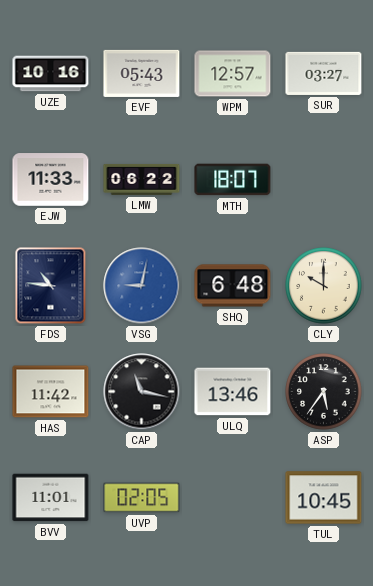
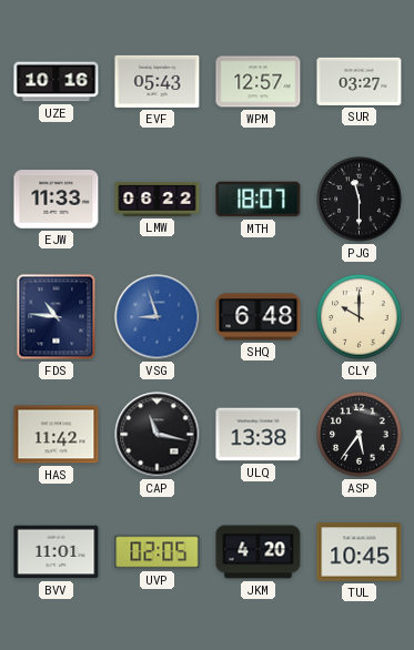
PJG: none -> 11:30 (360, 200)
VSG: 9:02 -> 8:57 (158, 317)
ULQ: 13:46 -> 13:38 (259, 435)
JKM: none -> 4:20 (259, 552)
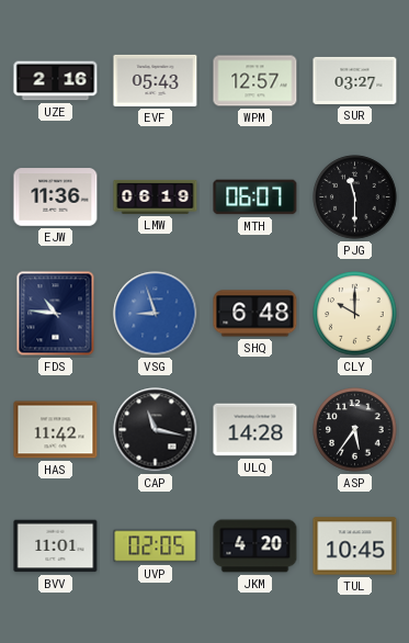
UZE: 10:16 -> 2:16 (56, 81)
EJW: 11:33 -> 11:36 (56, 198)
LMW: 06:22 -> 06:19 (156, 196)
MTH: 18:07 -> 06:07 (255, 198)
ULQ: 13:38 -> 14:28 (255, 430)
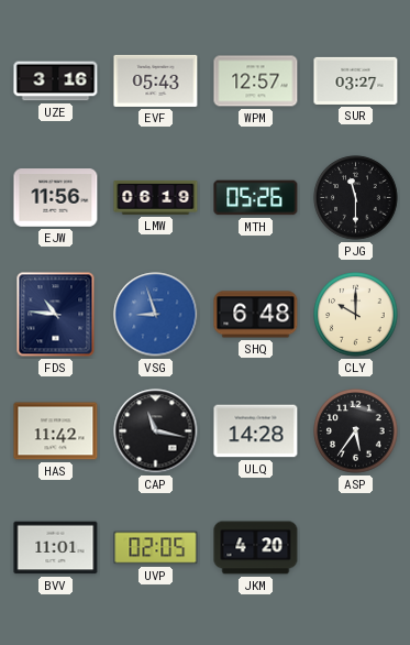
UZE: 2:16 -> 3:16 (56, 81)
EJW: 11:36 -> 11:56 (56, 198)
MTH: 06:07 -> 05:26 (256, 198)
TUL: 10:45 -> none (355, 546)
